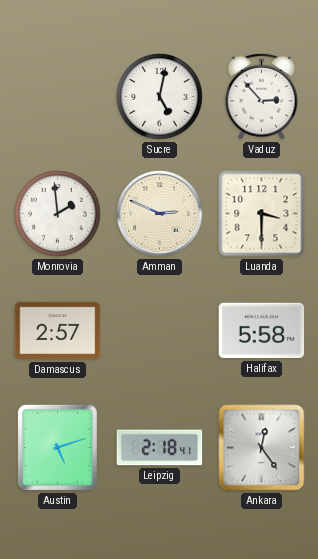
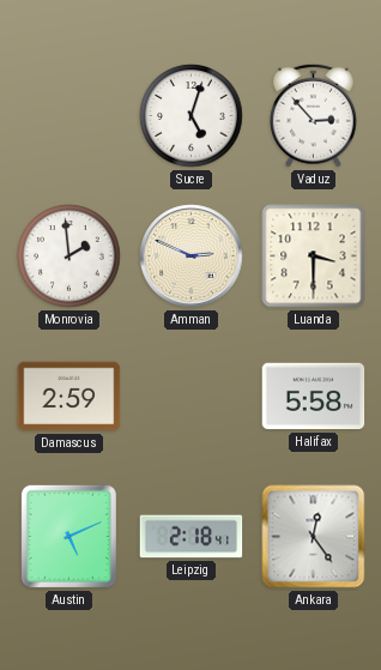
Sucre: 5:02 -> 5:03 (192, 116)
Damascus: 2:57 -> 2:59 (69, 397)
Austin: 5:12 -> 5:11 (68, 536)
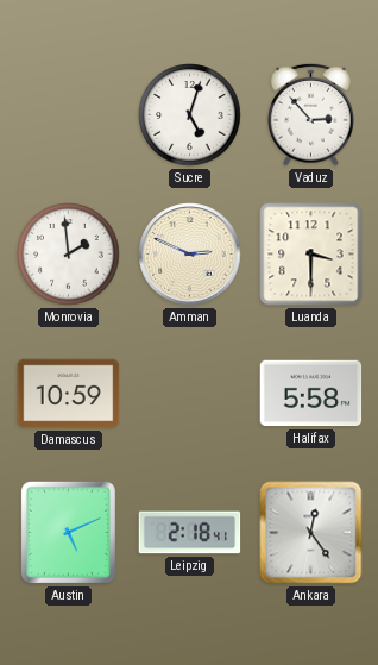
Damascus: 2:59 -> 10:59 (69, 394)
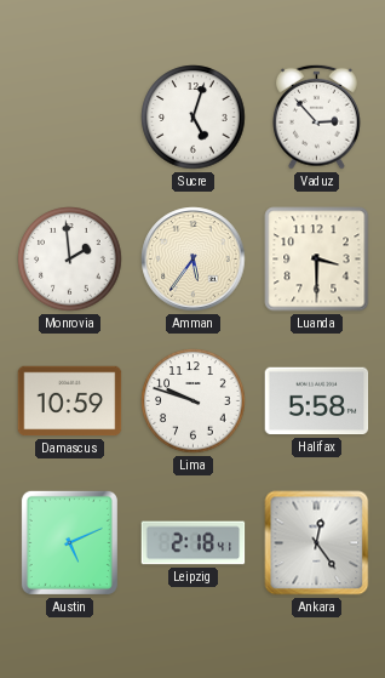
Amman: 2:49 -> 5:36 (194, 260)
Lima: none -> 9:48 (194, 401)
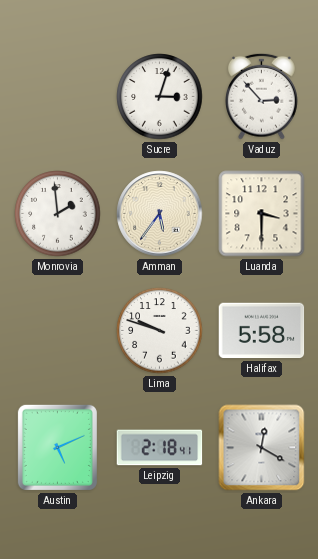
Sucre: 5:03 -> 3:03 (160, 97)
Damascus: 10:59 -> none (70, 401)
Ankara: 12:24 -> 12:20 (262, 448)
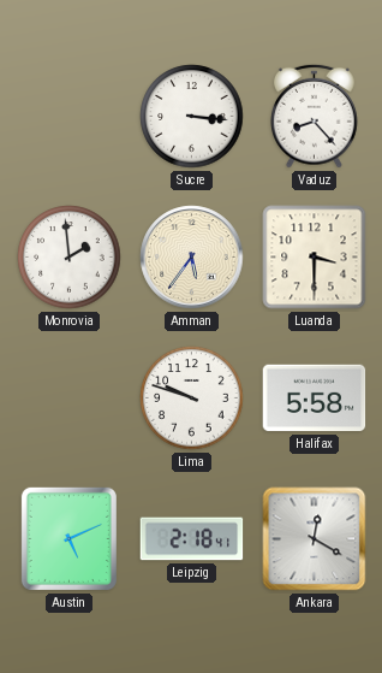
Sucre: 3:03 -> 3:16 (192, 117)
Vaduz: 2:53 -> 8:23 (315, 116)
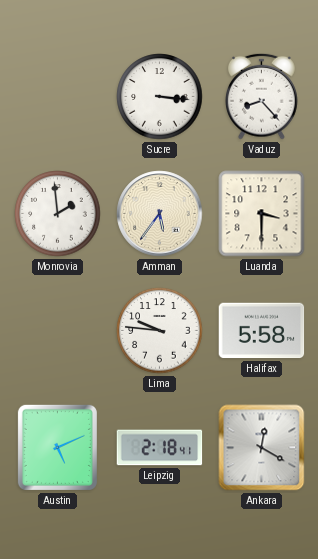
Lima: 9:48 -> 9:46 (160, 331)
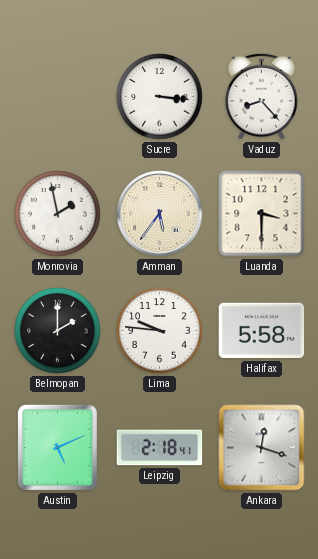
Monrovia: 1:59 -> 1:58 (58, 214)
Belmopan: none -> 2:00 (58, 331)
Ankara: 12:20 -> 12:18 (262, 448)
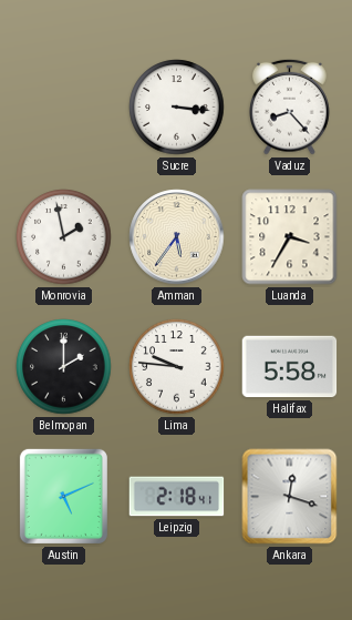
Luanda: 3:30 -> 3:35 (290, 237)
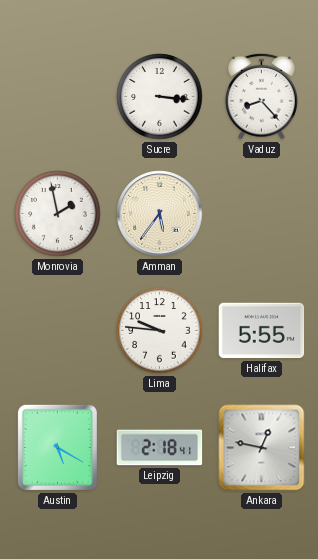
Luanda: 3:35 -> none (290, 237)
Belmopan: 2:00 -> none (64, 367)
Halifax: 5:58 -> 5:55 (262, 331)
Austin: 5:11 -> 5:20 (57, 447)
Ankara: 12:18 -> 12:47 (262, 448)
